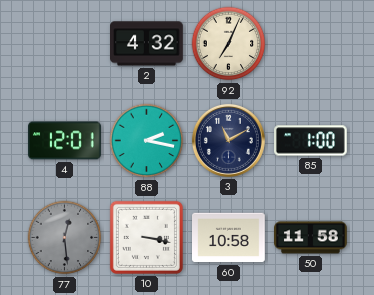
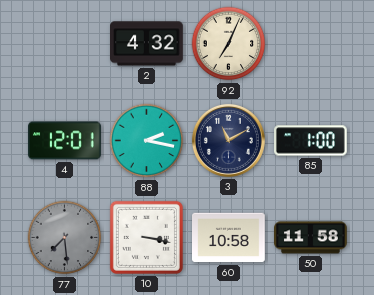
77: 12:29 -> 7:29 (65, 238)
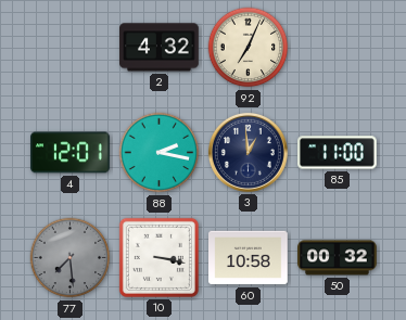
3: 11:10 -> 12:59 (248, 152)
85: 1:00 -> 11:00 (338, 153)
50: 11:58 -> 00:32 (338, 258)
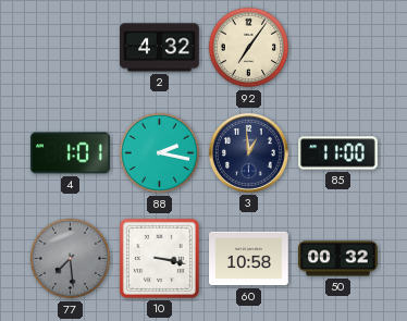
92: 7:04 -> 7:06 (249, 48)
4: 12:01 -> 1:01 (71, 153)
